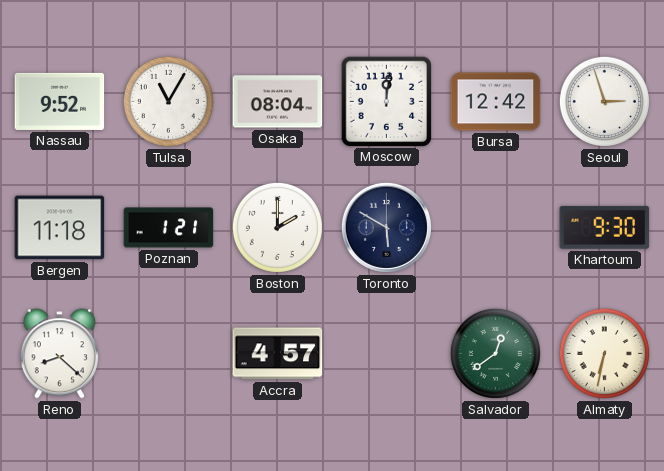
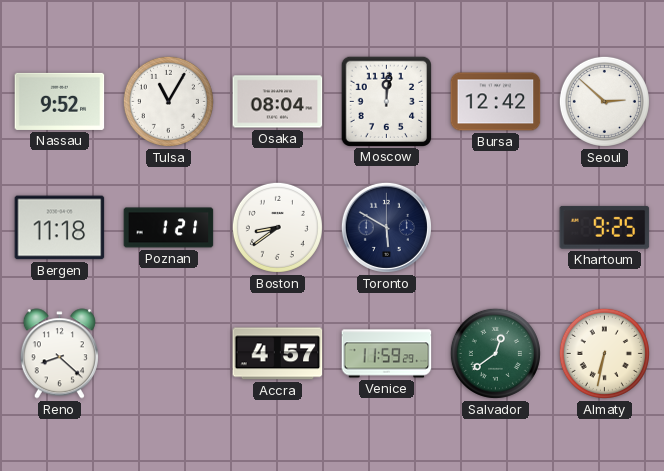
Seoul: 2:57 -> 2:52 (604, 101)
Boston: 2:00 -> 8:39 (277, 227)
Khartoum: 9:30 -> 9:25 (605, 227)
Venice: none -> 11:59 (387, 354)
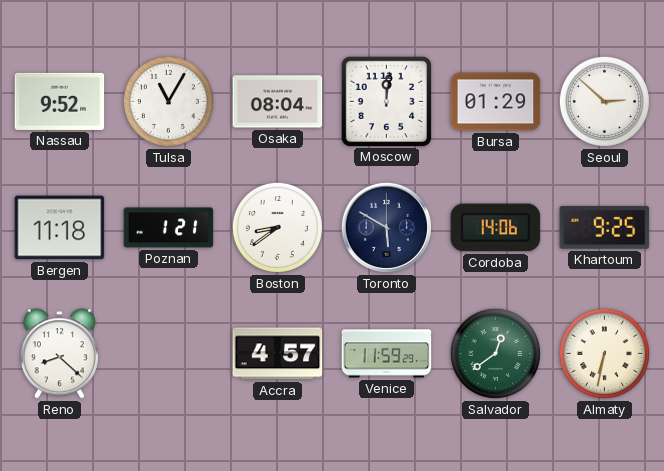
Bursa: 12:42 -> 01:29 (496, 102)
Cordoba: none -> 14:06 (496, 228)
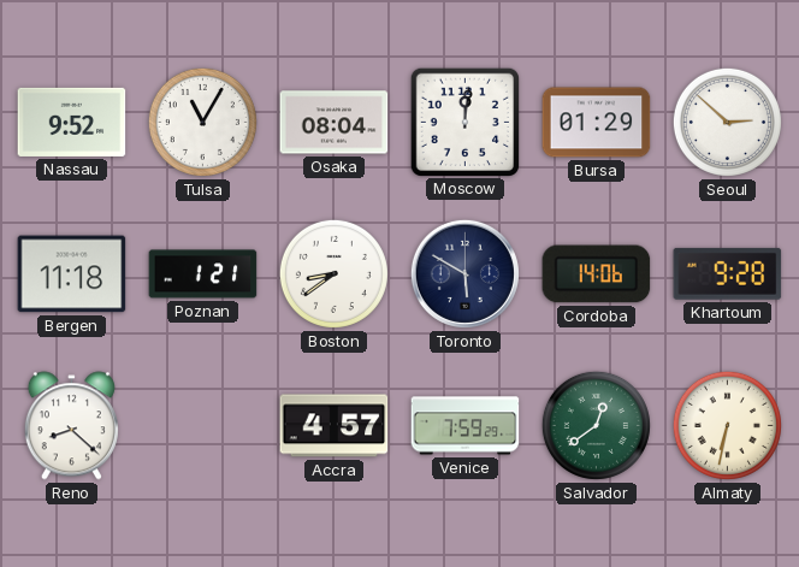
Khartoum: 9:25 -> 9:28 (728, 273)
Venice: 11:59 -> 7:59 (466, 426)
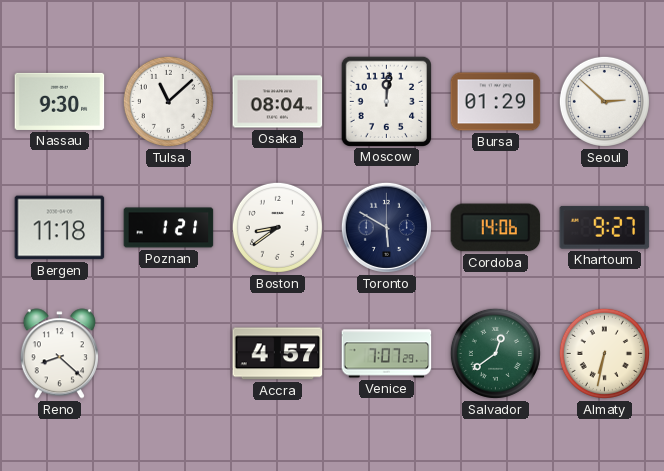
Nassau: 9:52 -> 9:30 (60, 101)
Tulsa: 11:05 -> 11:08 (168, 101)
Khartoum: 9:28 -> 9:27 (605, 227)
Venice: 7:59 -> 7:07 (387, 354)
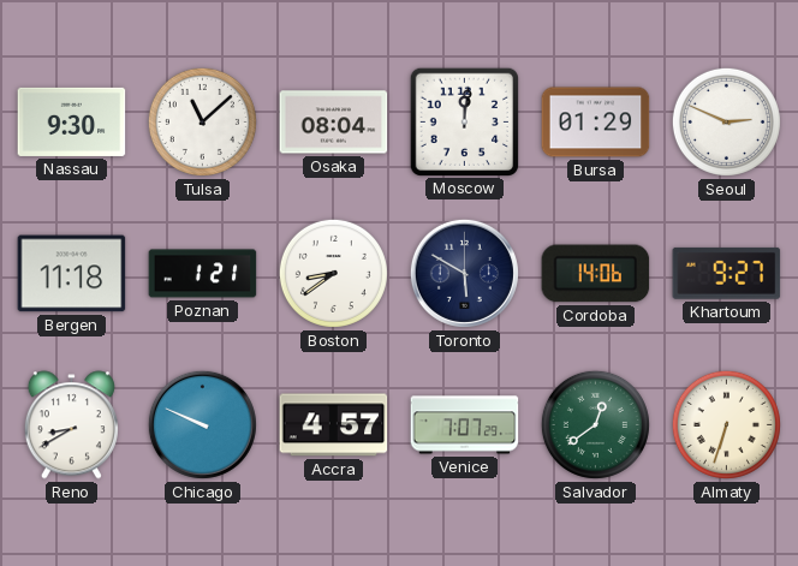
Seoul: 2:52 -> 2:49 (726, 121)
Reno: 8:22 -> 8:40 (71, 425)
Chicago: none -> 9:49 (202, 424)
Almaty: 6:32 -> 6:33 (726, 424)
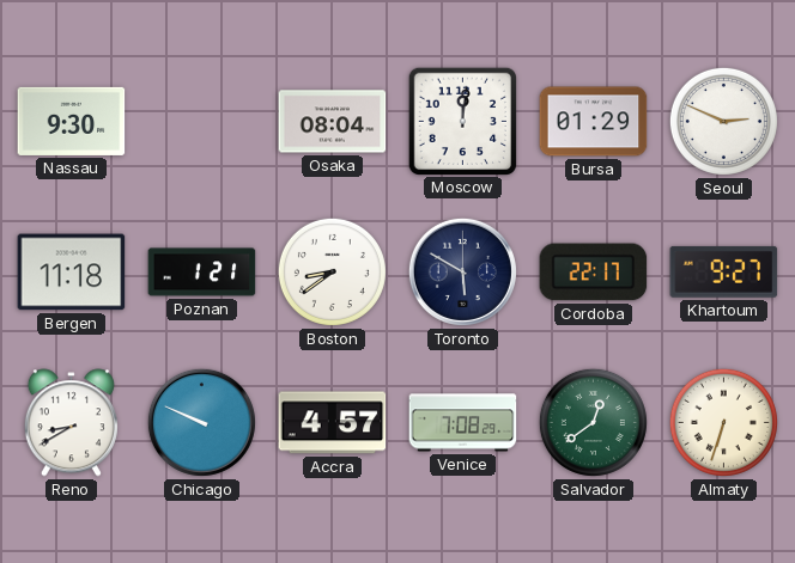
Tulsa: 11:08 -> none (202, 121)
Cordoba: 14:06 -> 22:17 (594, 273)
Venice: 7:07 -> 7:08 (463, 423)
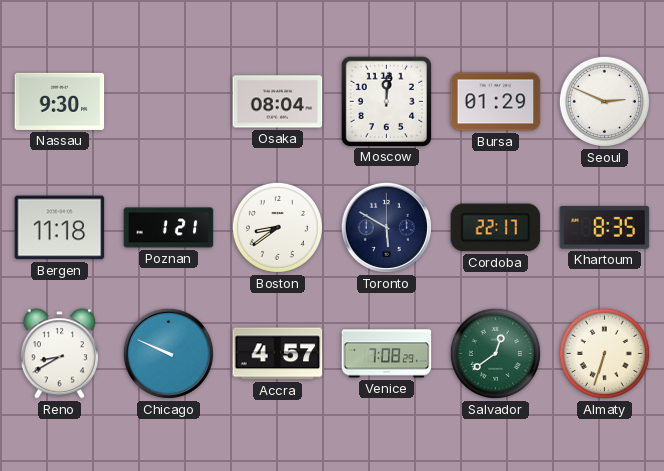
Khartoum: 9:27 -> 8:35 (605, 227)
